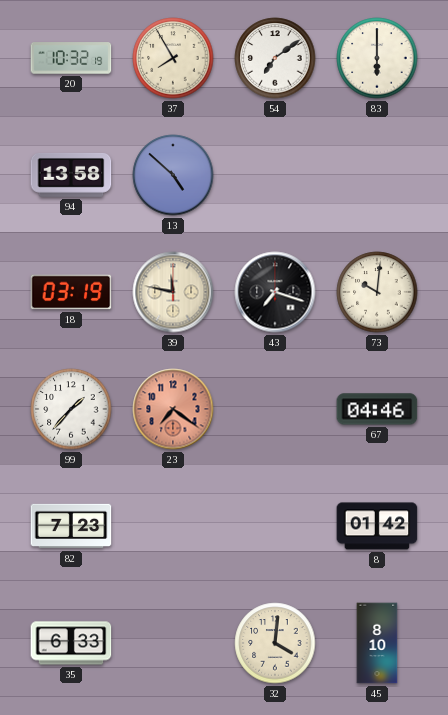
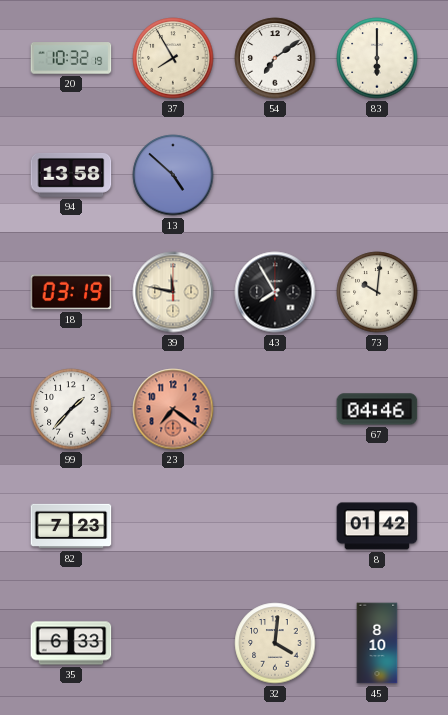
43: 7:18 -> 7:55 (275, 292)
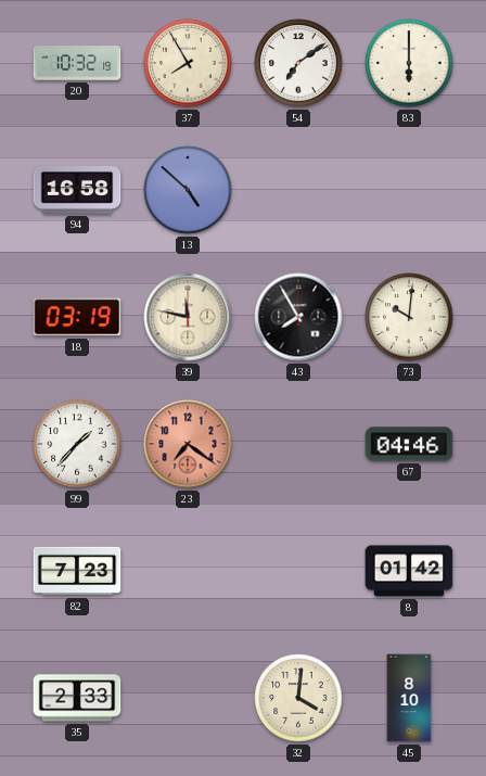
94: 13:58 -> 16:58 (77, 190)
35: 6:33 -> 2:33 (77, 698)
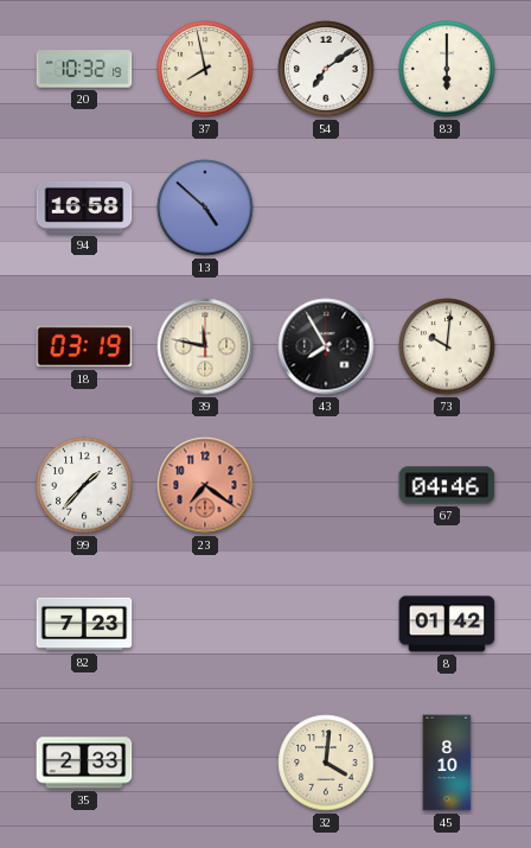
37: 7:55 -> 7:58 (205, 69)
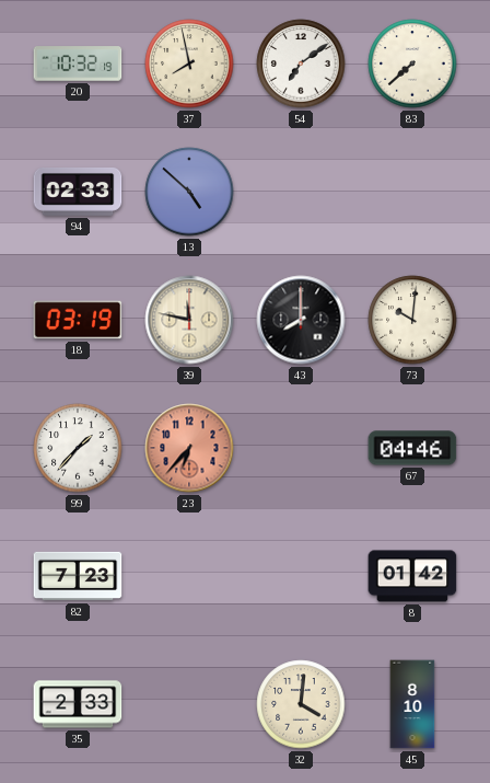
83: 6:00 -> 7:38 (412, 64)
94: 16:58 -> 02:33 (78, 192)
43: 7:55 -> 8:00 (301, 320)
23: 7:21 -> 6:37 (189, 448)
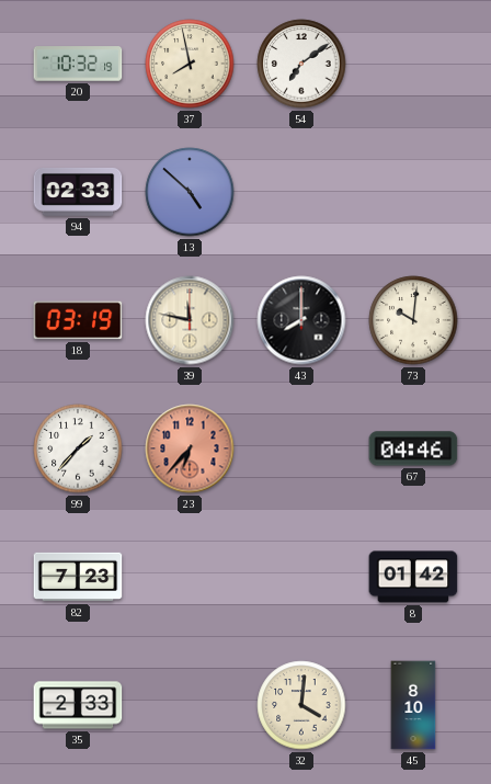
83: 7:38 -> none (412, 64)
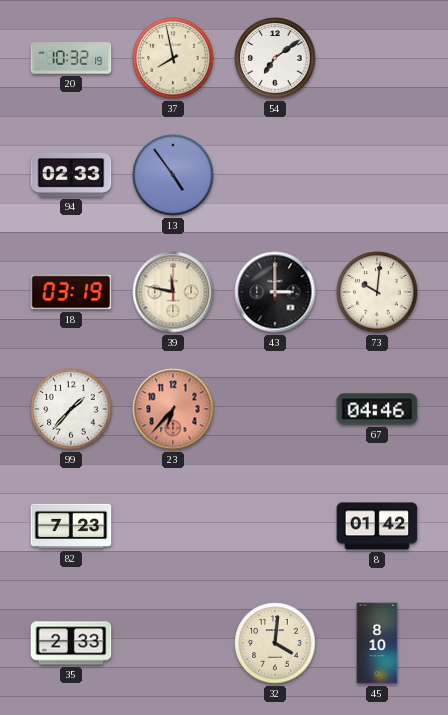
13: 4:52 -> 4:54 (173, 175)
43: 8:00 -> 3:00 (275, 292)
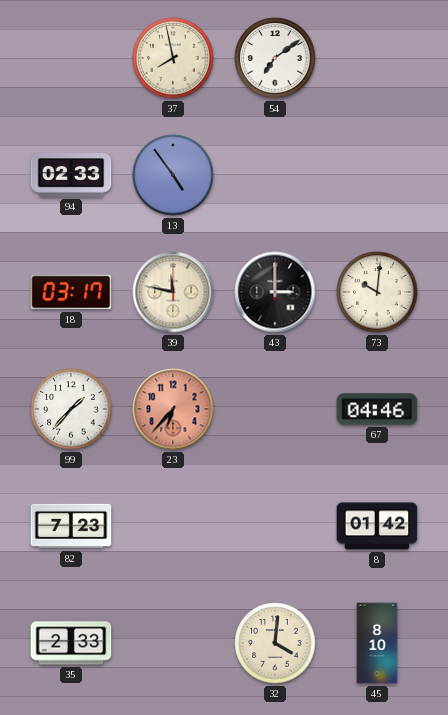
20: 10:32 -> none (71, 58)
18: 03:19 -> 03:17 (71, 292)
